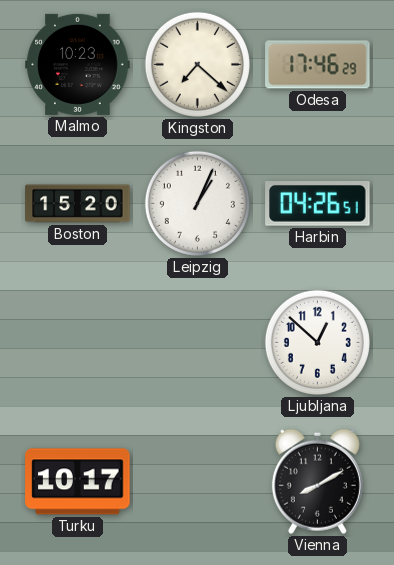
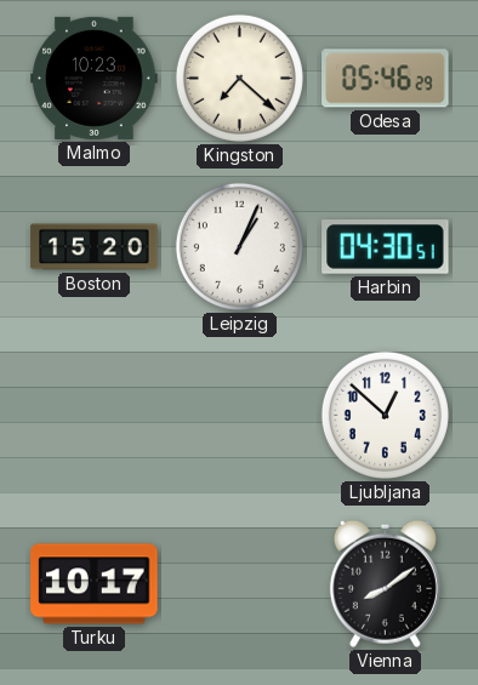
Odesa: 17:46 -> 05:46 (386, 79)
Harbin: 04:26 -> 04:30 (386, 247)
Vienna: 8:10 -> 8:09 (385, 583)
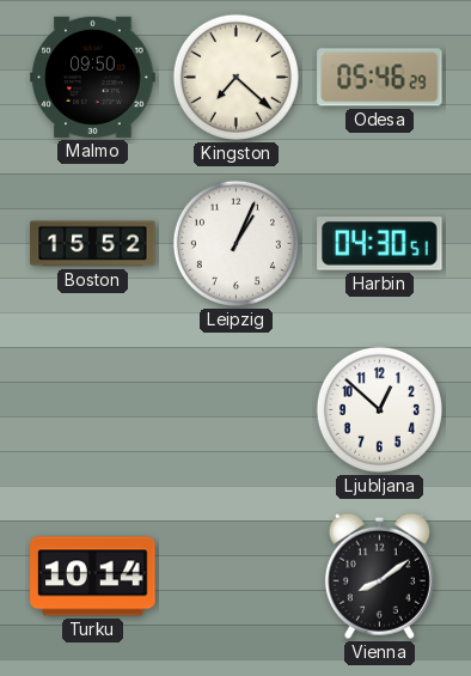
Malmo: 10:23 -> 09:50 (93, 77)
Boston: 15:20 -> 15:52 (93, 244)
Turku: 10:17 -> 10:14 (93, 577)
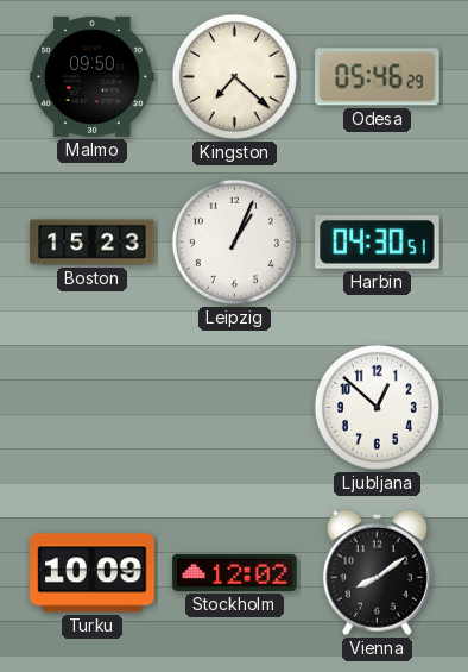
Boston: 15:52 -> 15:23 (93, 243)
Turku: 10:14 -> 10:09 (93, 573)
Stockholm: none -> 12:02 (235, 572)
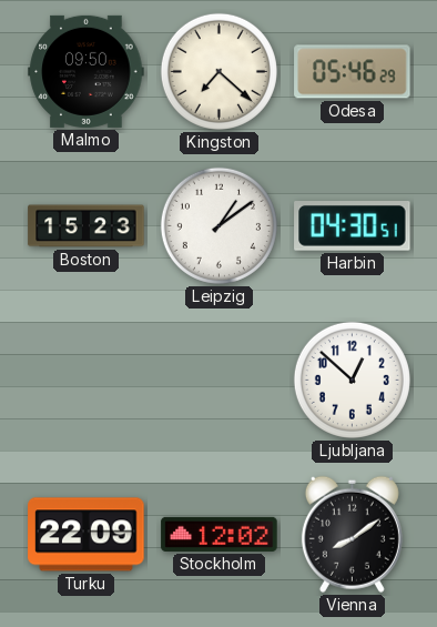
Leipzig: 1:04 -> 1:09 (218, 225)
Turku: 10:09 -> 22:09 (87, 535)
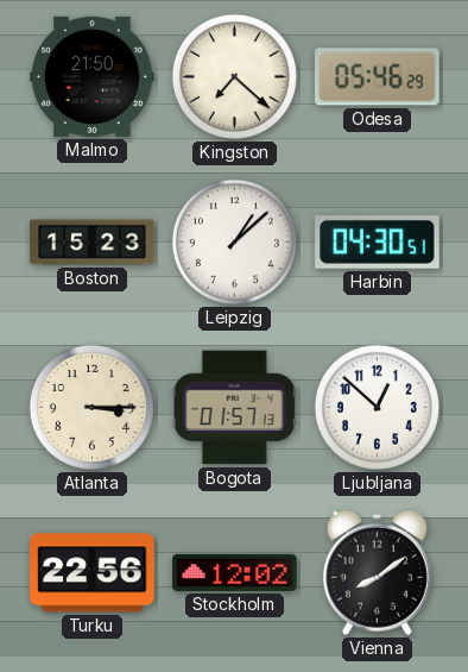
Malmo: 09:50 -> 21:50 (93, 76)
Leipzig: 1:09 -> 1:08 (234, 241)
Atlanta: none -> 3:15 (91, 407)
Bogota: none -> 01:57 (234, 408)
Turku: 22:09 -> 22:56 (93, 573)
